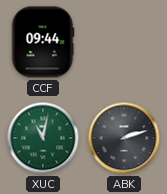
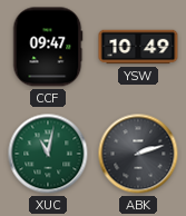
CCF: 09:44 -> 09:47 (48, 47)
YSW: none -> 10:49 (138, 47)
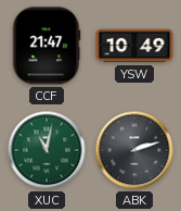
CCF: 09:47 -> 21:47 (47, 46)
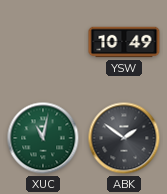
CCF: 21:47 -> none (47, 46)
ABK: 2:12 -> 1:51 (124, 138)
